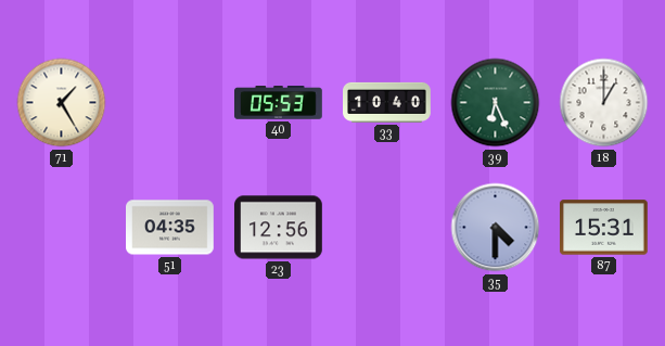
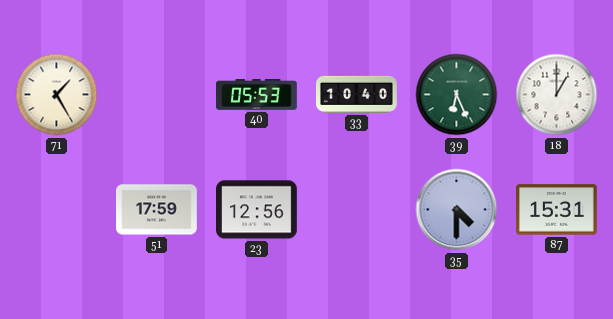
51: 04:35 -> 17:59 (157, 210)
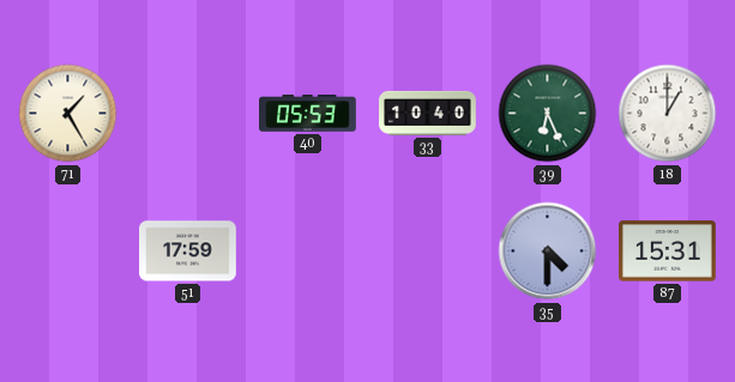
23: 12:56 -> none (257, 210)
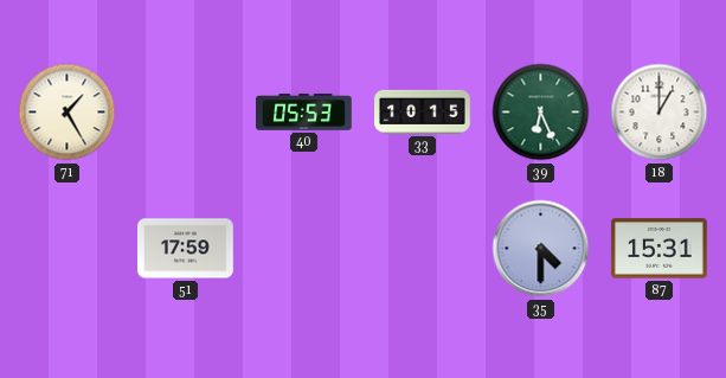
33: 10:40 -> 10:15 (423, 111)
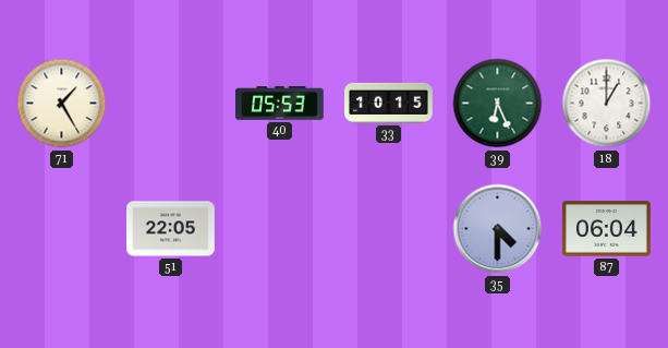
51: 17:59 -> 22:05 (171, 229)
87: 15:31 -> 06:04 (607, 229)
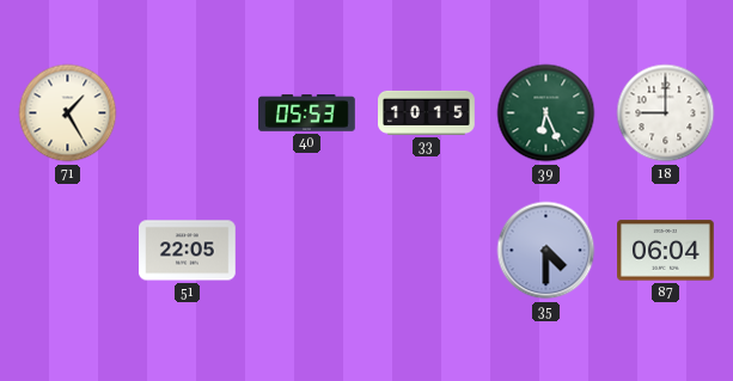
18: 1:00 -> 9:00 (666, 113)
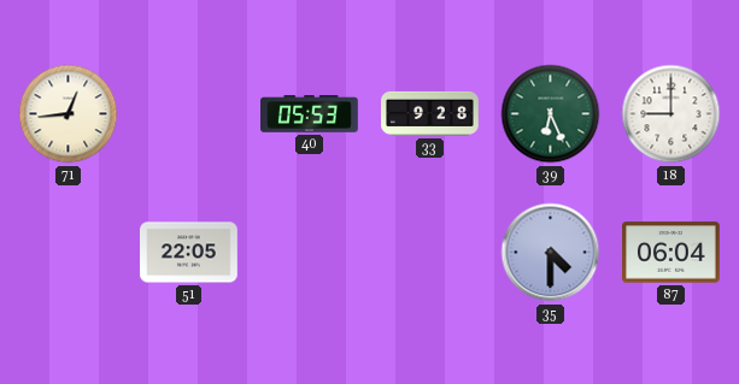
71: 1:25 -> 12:44 (69, 114)
33: 10:15 -> 9:28 (430, 113)
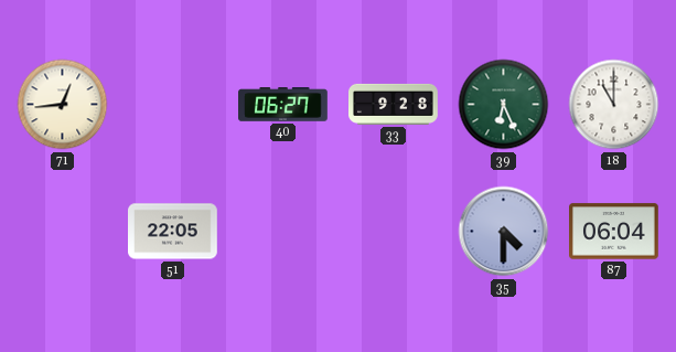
40: 05:53 -> 06:27 (283, 105)
18: 9:00 -> 11:00 (614, 105)
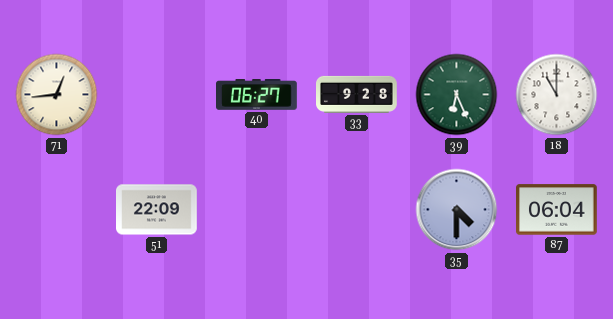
51: 22:05 -> 22:09 (157, 210)
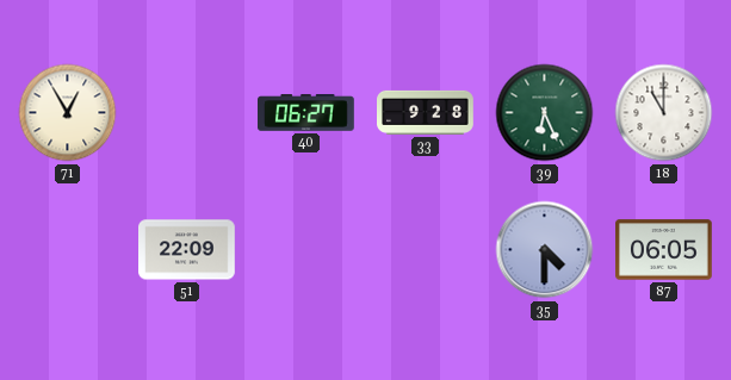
71: 12:44 -> 12:55 (68, 113)
87: 06:04 -> 06:05 (664, 250)
